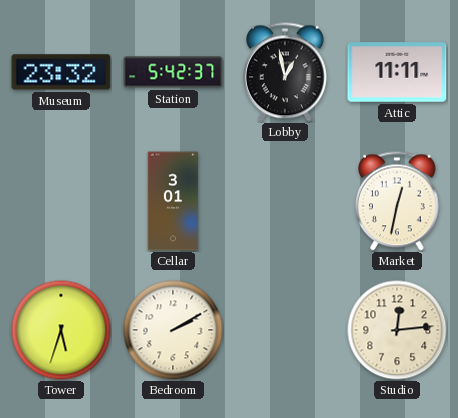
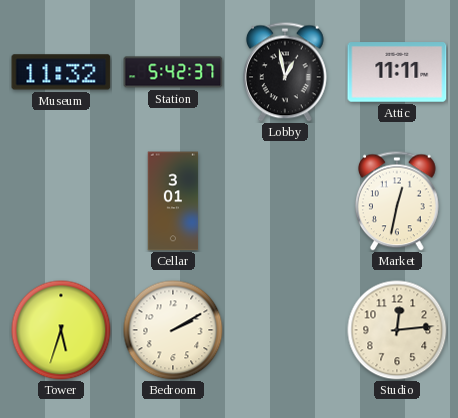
Museum: 23:32 -> 11:32 (61, 72)
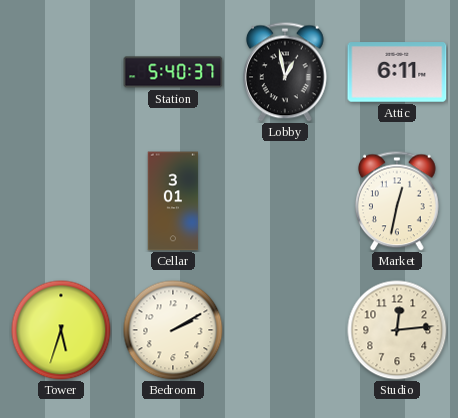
Museum: 11:32 -> none (61, 72)
Station: 5:42 -> 5:40 (173, 72)
Attic: 11:11 -> 6:11 (397, 72)
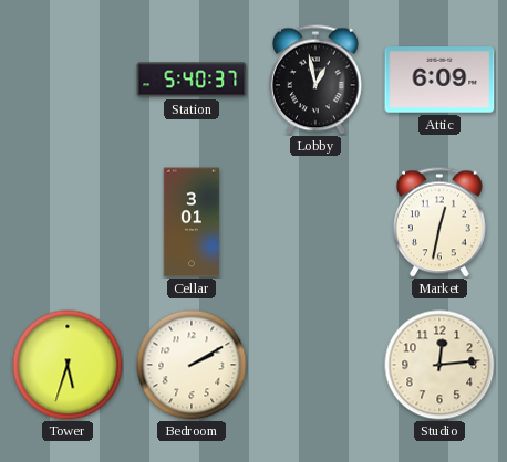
Attic: 6:11 -> 6:09 (439, 80)
